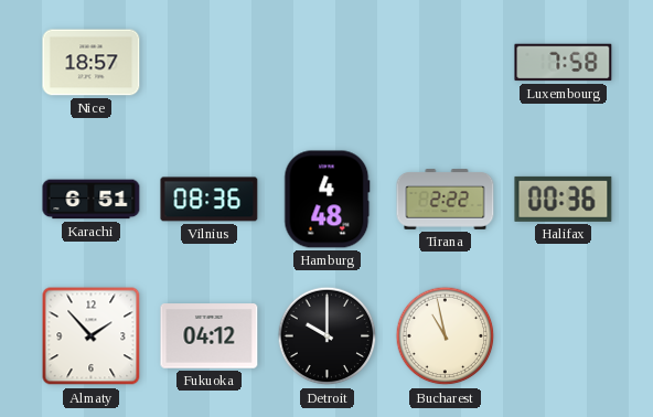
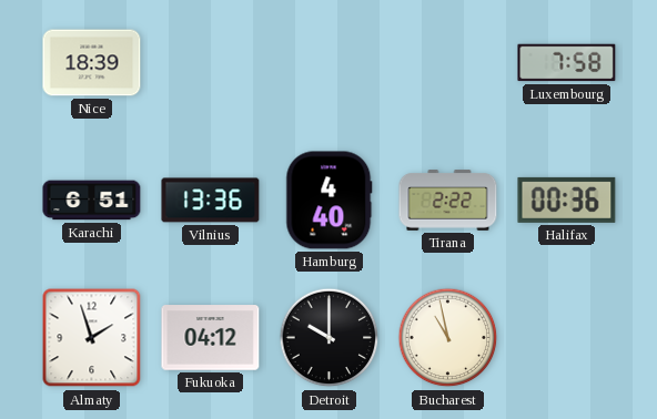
Nice: 18:57 -> 18:39 (92, 63)
Vilnius: 08:36 -> 13:36 (211, 201)
Hamburg: 4:48 -> 4:40 (330, 201)
Almaty: 1:53 -> 1:57 (92, 338)
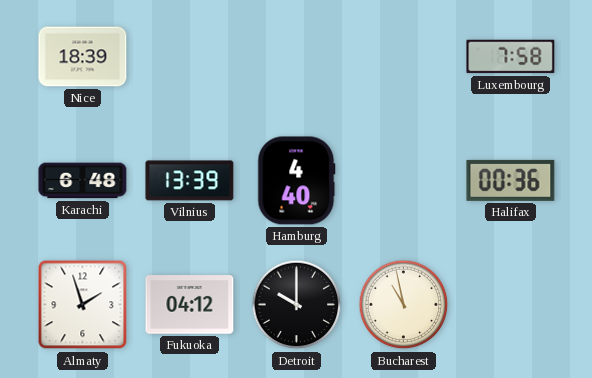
Karachi: 6:51 -> 6:48 (83, 181)
Vilnius: 13:36 -> 13:39 (190, 181)
Tirana: 2:22 -> none (448, 201)
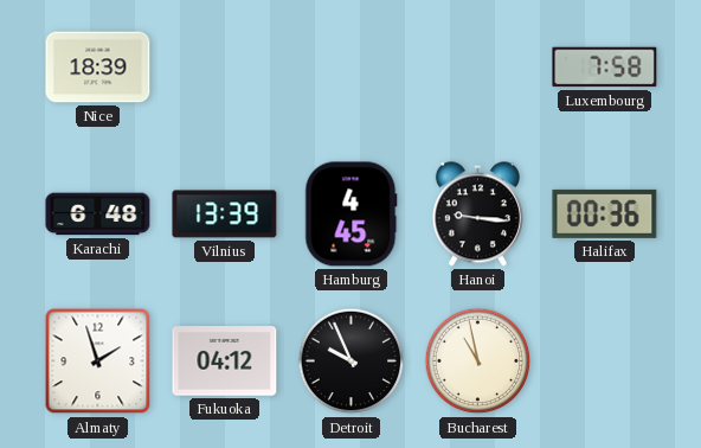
Hamburg: 4:40 -> 4:45 (352, 215)
Hanoi: none -> 9:16 (477, 215)
Detroit: 10:00 -> 9:56 (352, 361)
